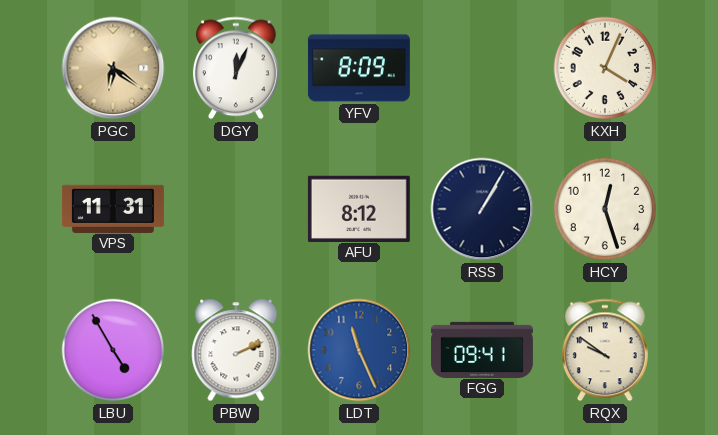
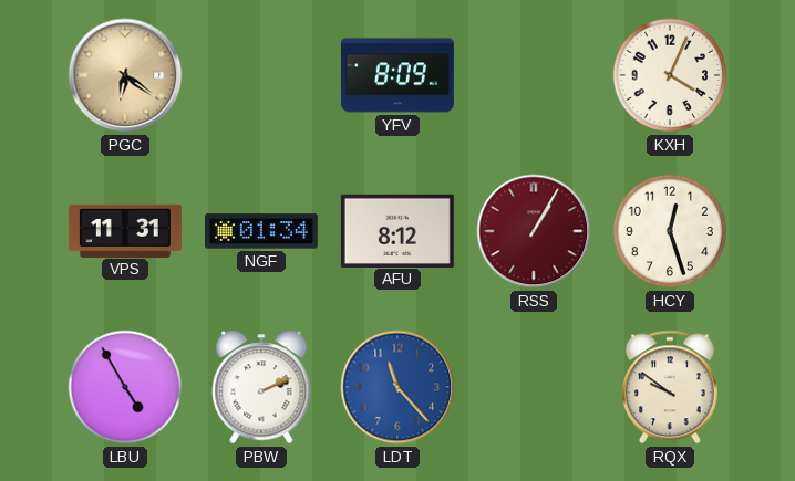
DGY: 12:04 -> none (236, 68)
NGF: none -> 01:34 (261, 231)
RSS dial: navy -> burgundy (534, 231)
LDT: 11:26 -> 11:23 (397, 387)
FGG: 09:41 -> none (482, 349)
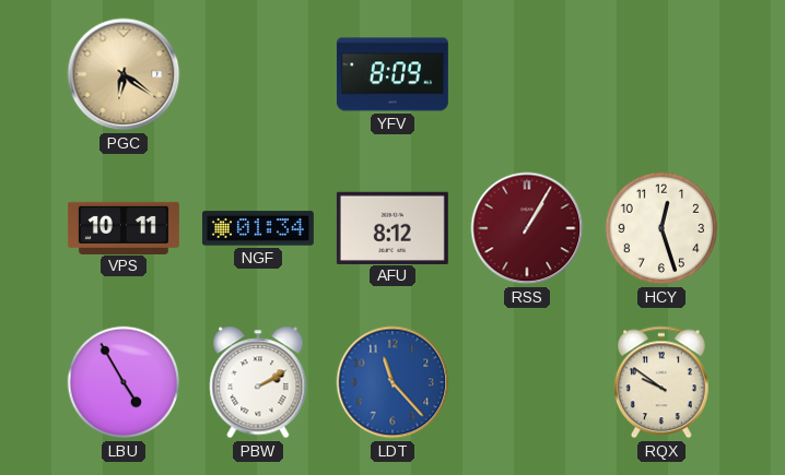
KXH: 4:04 -> none (670, 75)
VPS: 11:31 -> 10:11 (124, 227)
PBW: 2:11 -> 2:10 (258, 382)
